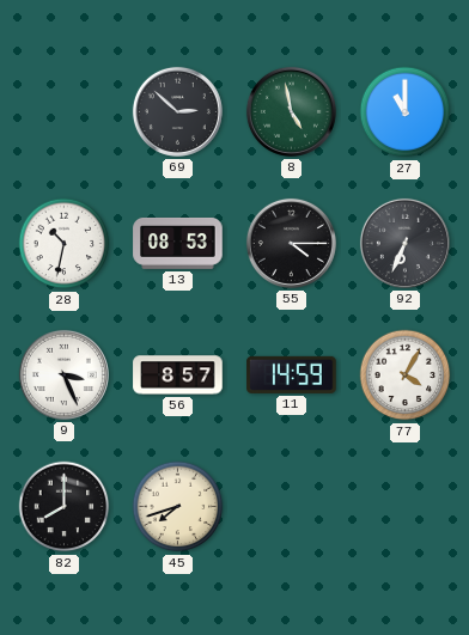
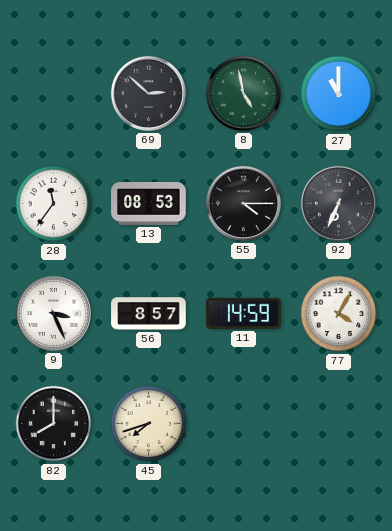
28: 10:32 -> 11:36 (54, 204)
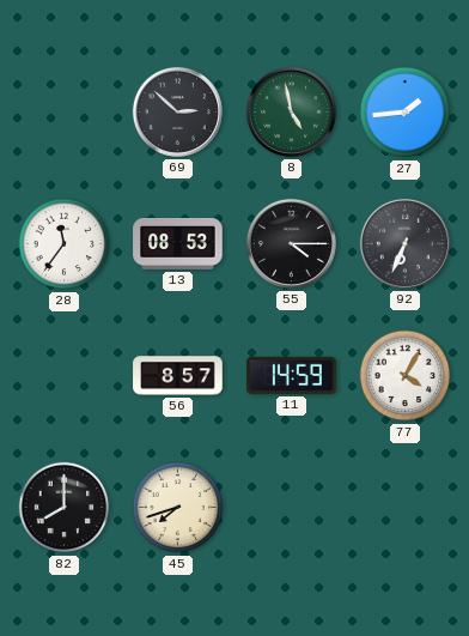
27: 11:00 -> 1:44 (406, 113)
9: 3:26 -> none (53, 313)
